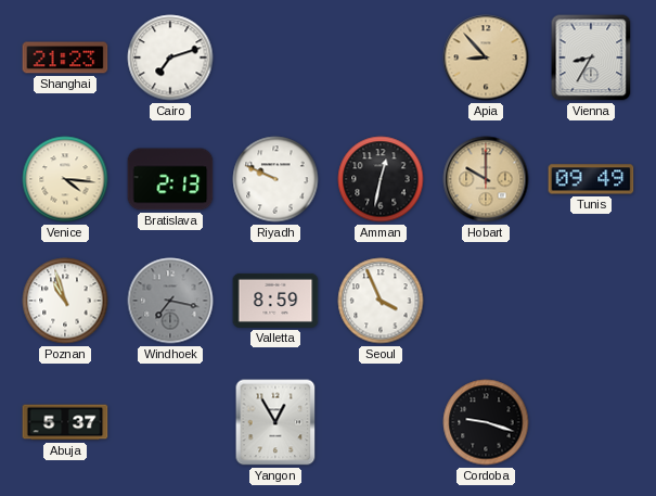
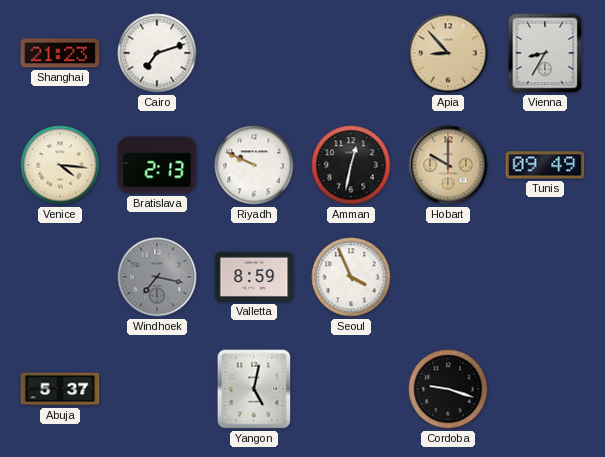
Poznan: 10:57 -> none (65, 301)
Yangon: 12:55 -> 5:02 (254, 389)
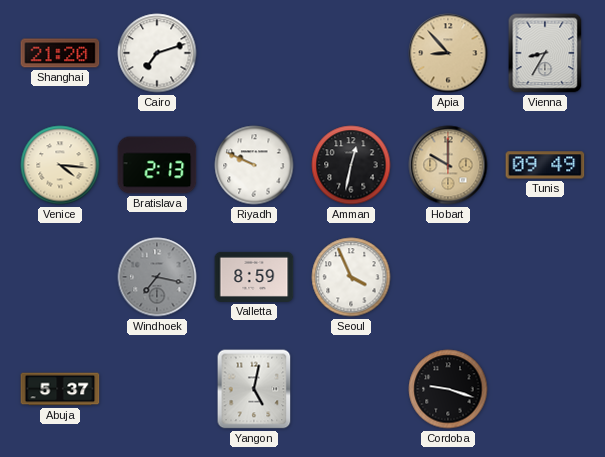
Shanghai: 21:23 -> 21:20 (60, 53)
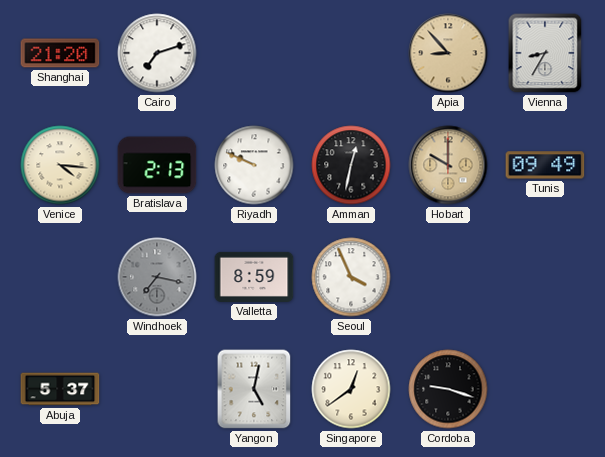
Singapore: none -> 12:39 (351, 389)
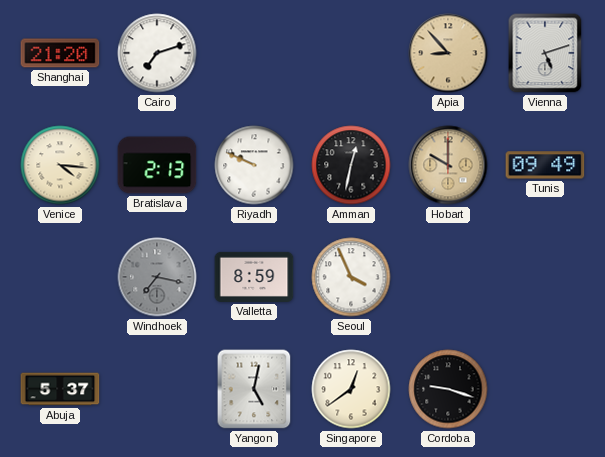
Vienna: 8:35 -> 5:12 (545, 53)
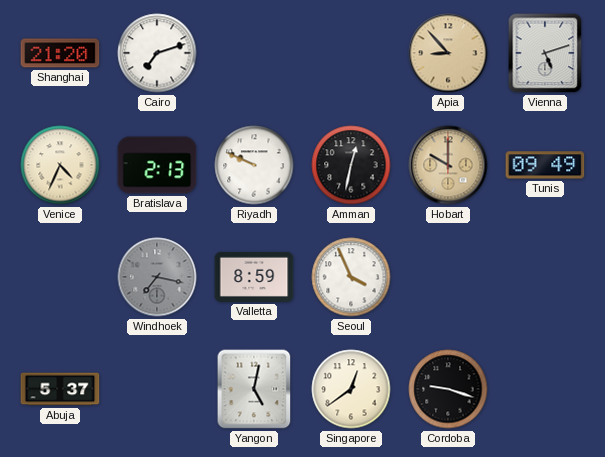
Venice: 4:16 -> 4:34 (60, 165)
